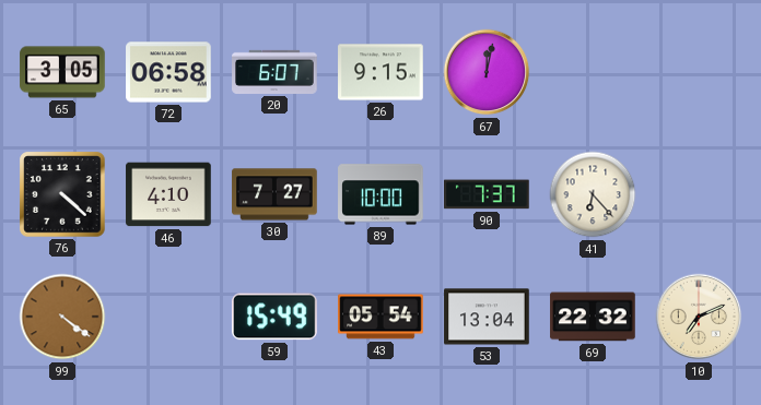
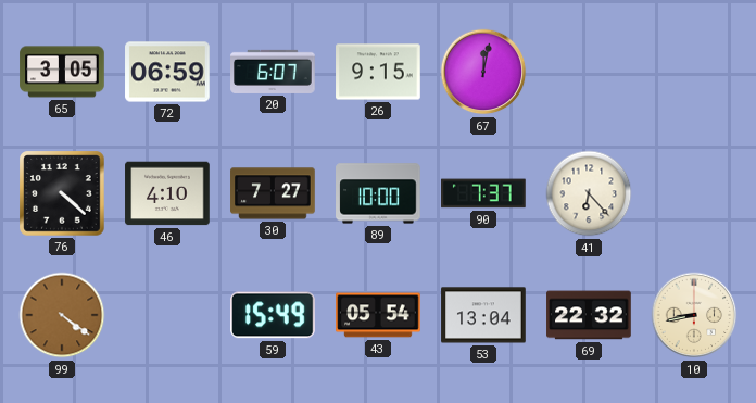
72: 06:58 -> 06:59 (167, 72)
10: 7:11 -> 8:43 (694, 315)
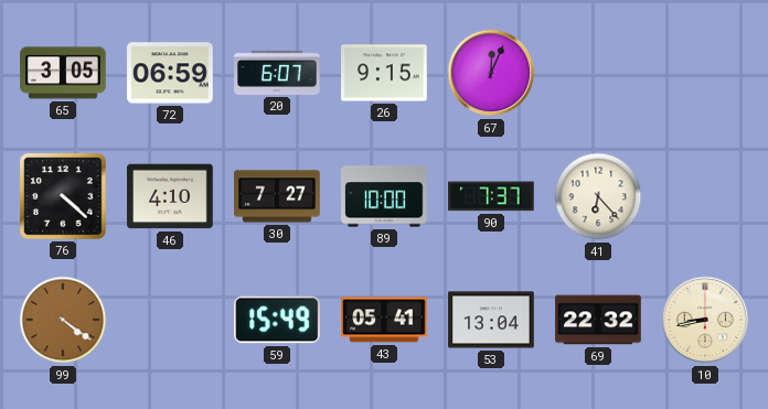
67: 12:02 -> 12:04 (491, 73)
43: 05:54 -> 05:41 (384, 320)
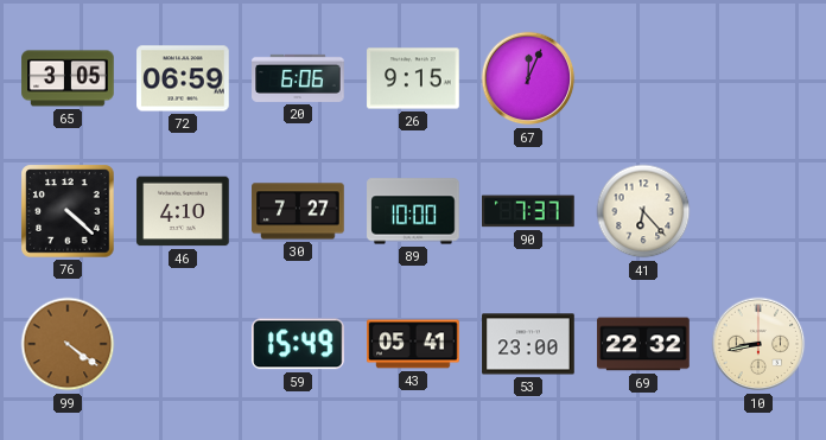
20: 6:07 -> 6:06 (298, 78)
53: 13:04 -> 23:00 (528, 344)
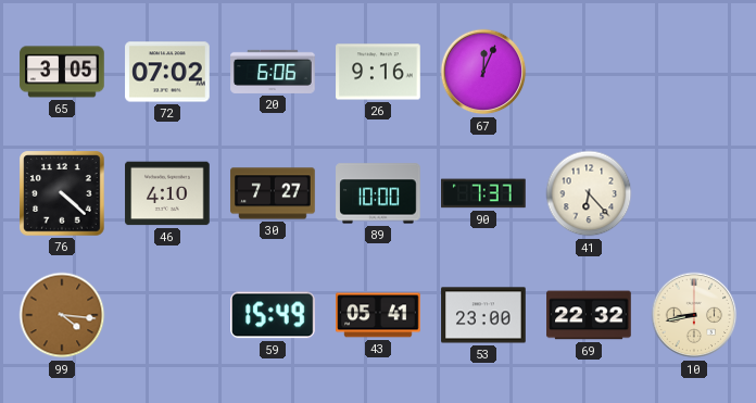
72: 06:59 -> 07:02 (167, 72)
26: 9:15 -> 9:16 (378, 72)
99: 4:21 -> 4:16 (62, 315)
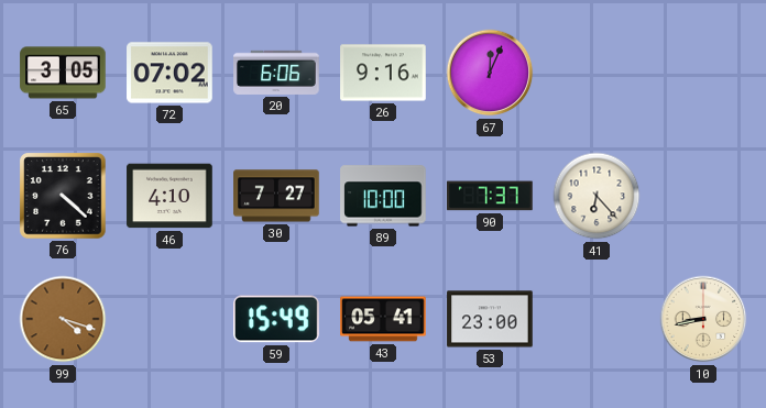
99: 4:16 -> 4:18 (63, 319)
69: 22:32 -> none (589, 315)
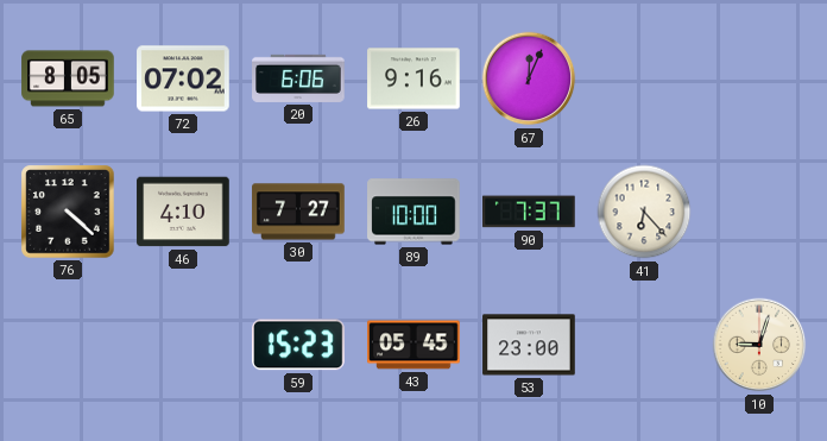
65: 3:05 -> 8:05 (68, 78)
99: 4:18 -> none (63, 319)
59: 15:49 -> 15:23 (299, 345)
43: 05:41 -> 05:45 (414, 345)
10: 8:43 -> 9:03 (759, 345)
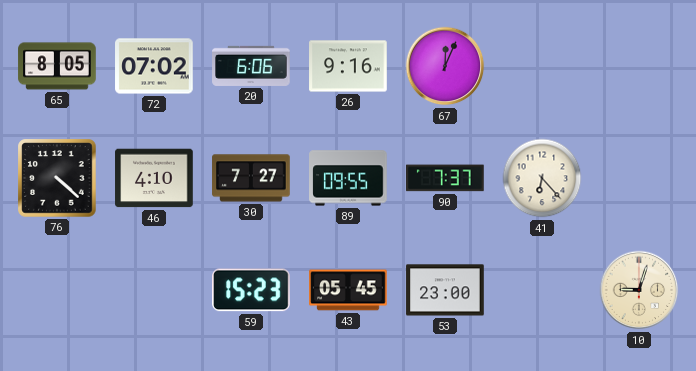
89: 10:00 -> 09:55 (348, 178)
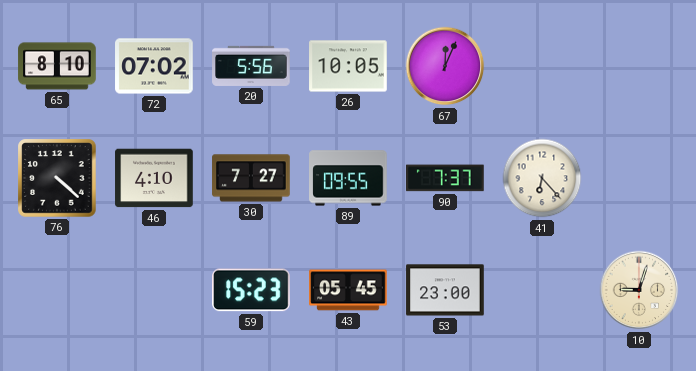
65: 8:05 -> 8:10 (57, 66)
20: 6:06 -> 5:56 (251, 66)
26: 9:16 -> 10:05 (348, 66)
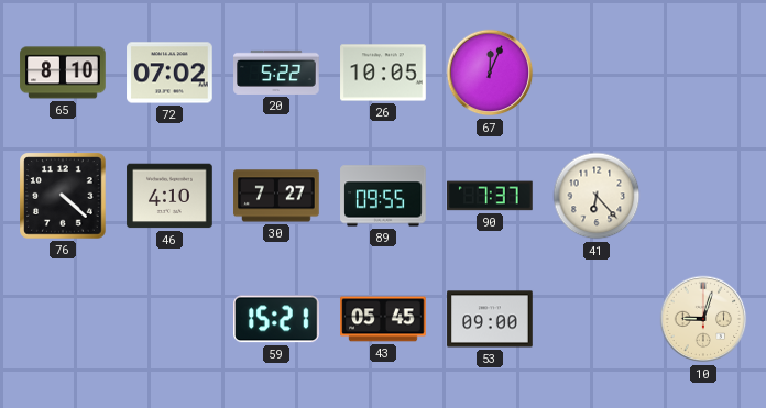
20: 5:56 -> 5:22 (276, 73)
59: 15:23 -> 15:21 (277, 319)
53: 23:00 -> 09:00 (490, 319)
